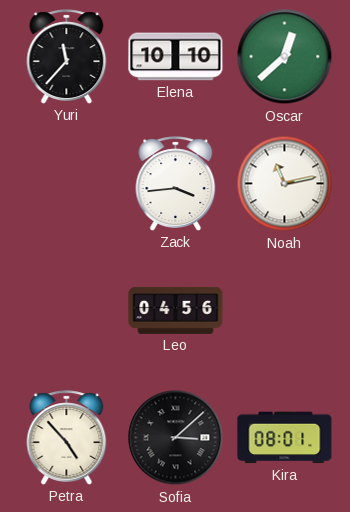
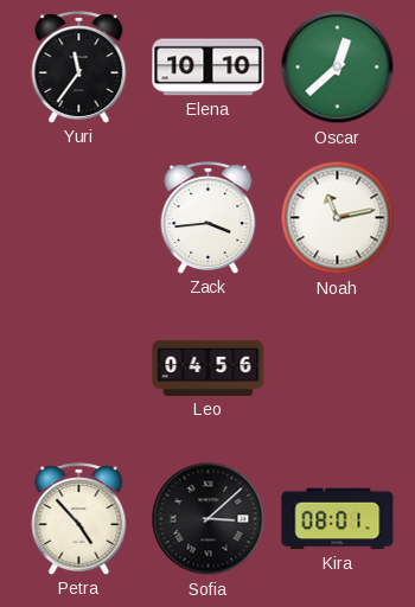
Yuri: 11:37 -> 11:36 (79, 68)
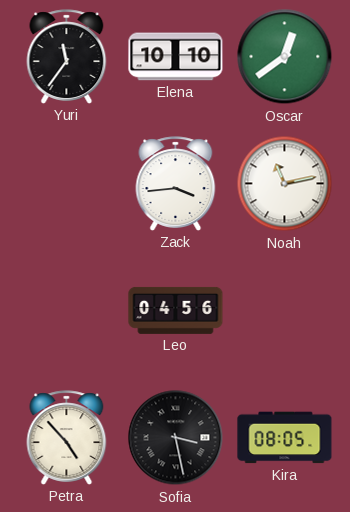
Oscar: 12:38 -> 12:39 (285, 57)
Sofia: 3:08 -> 3:28 (176, 438)
Kira: 08:01 -> 08:05 (285, 438)
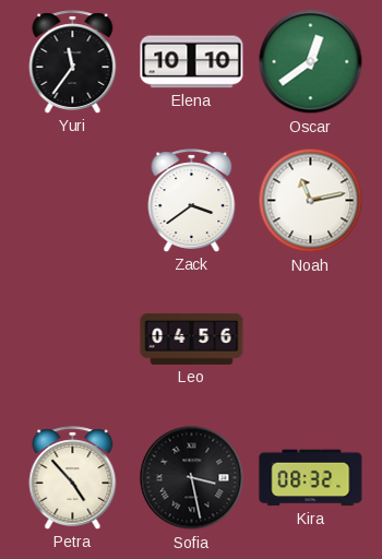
Zack: 3:44 -> 3:39 (192, 201)
Kira: 08:05 -> 08:32 (311, 478)
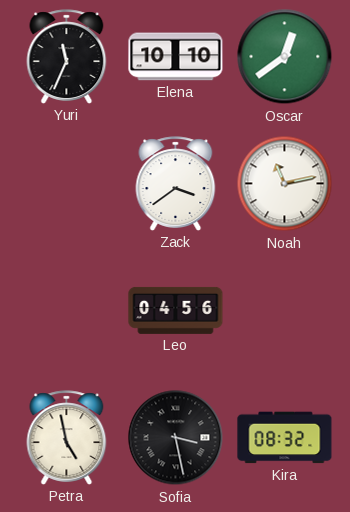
Yuri: 11:36 -> 11:34 (67, 57)
Petra: 4:53 -> 4:58 (67, 438)
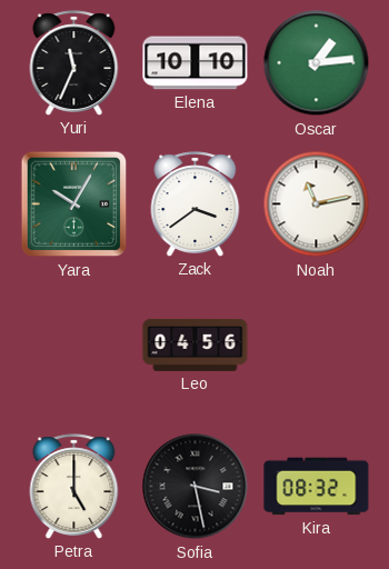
Oscar: 12:39 -> 1:14 (317, 63)
Yara: none -> 10:05 (74, 204)
Petra: 4:58 -> 5:00 (74, 487)
